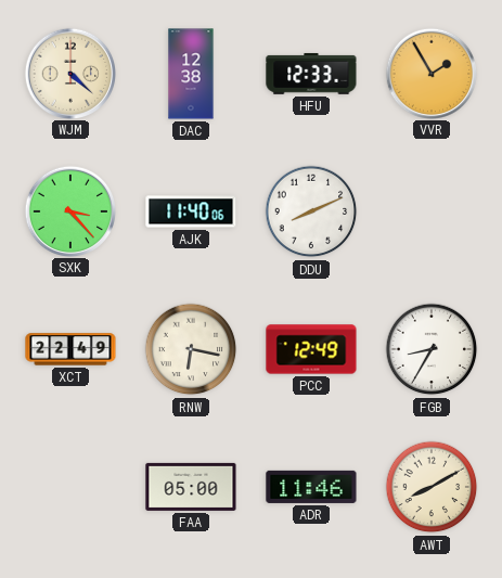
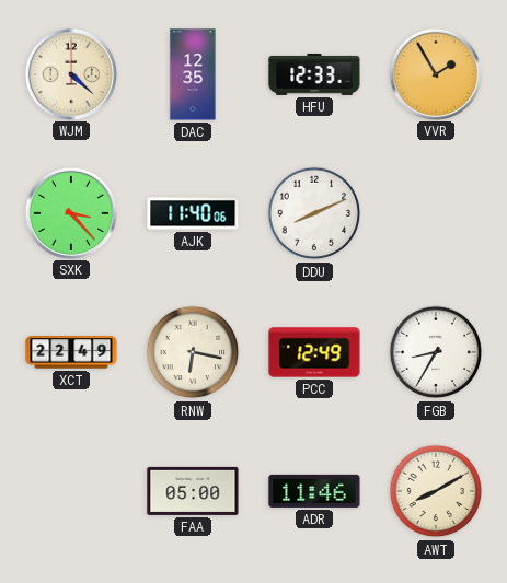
DAC: 12:38 -> 12:35 (193, 74)
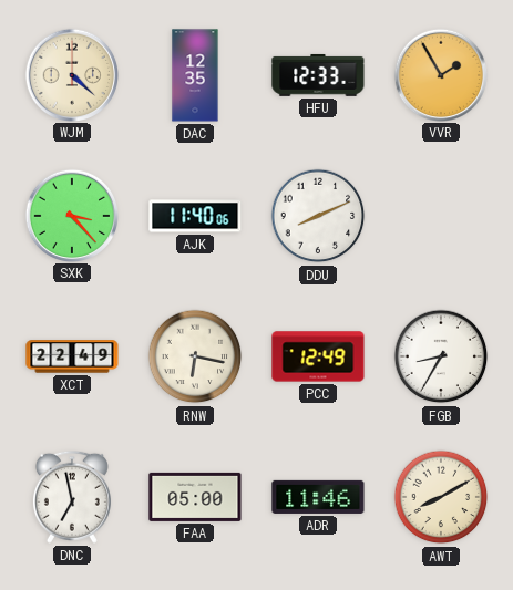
DNC: none -> 6:58 (72, 497)
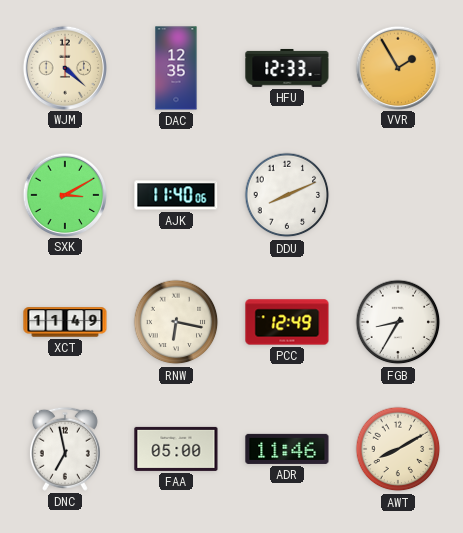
SXK: 3:23 -> 3:10 (64, 194)
XCT: 22:49 -> 11:49 (65, 322)
